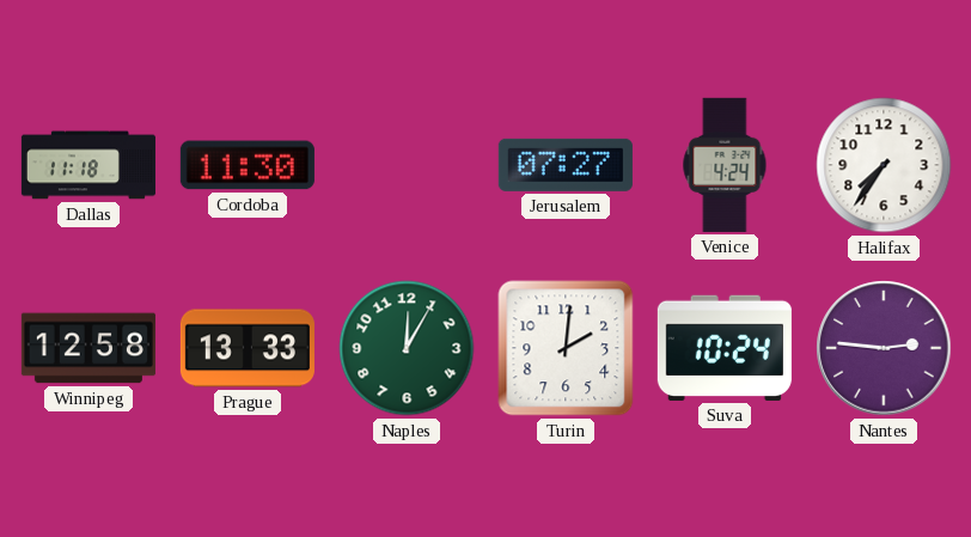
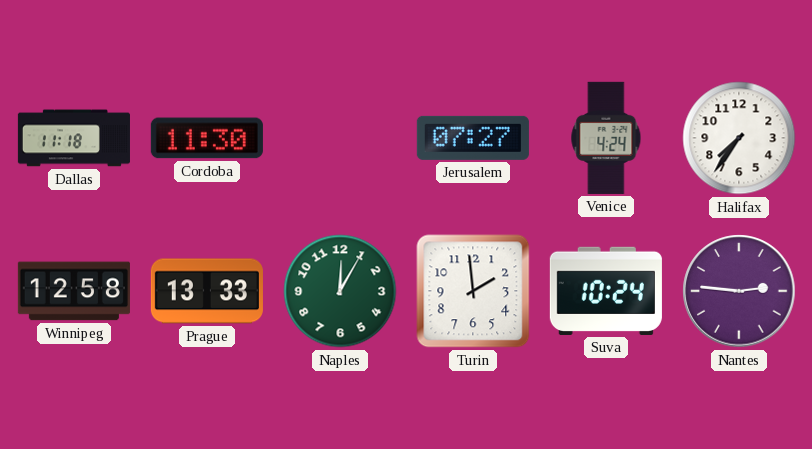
Turin: 2:01 -> 1:59 (473, 291)
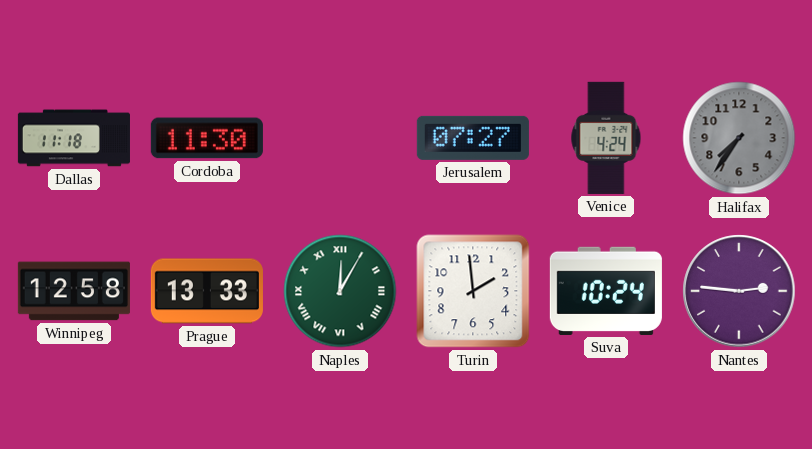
Halifax dial: white -> grey (739, 138)
Naples numerals: Arabic -> Roman (340, 291)
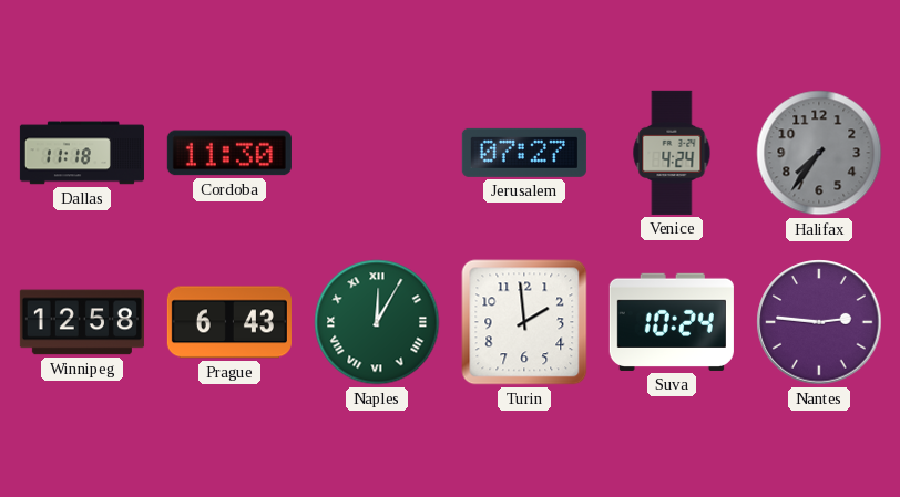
Prague: 13:33 -> 6:43 (229, 322)
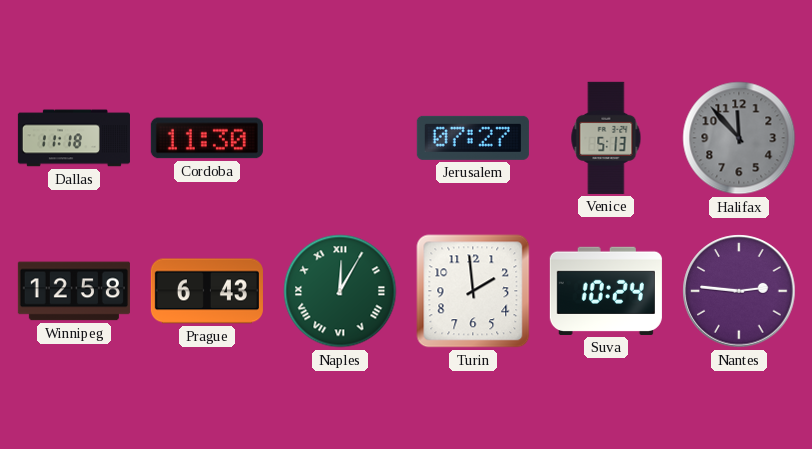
Venice: 4:24 -> 5:13 (606, 138)
Halifax: 7:36 -> 11:53 (739, 138)
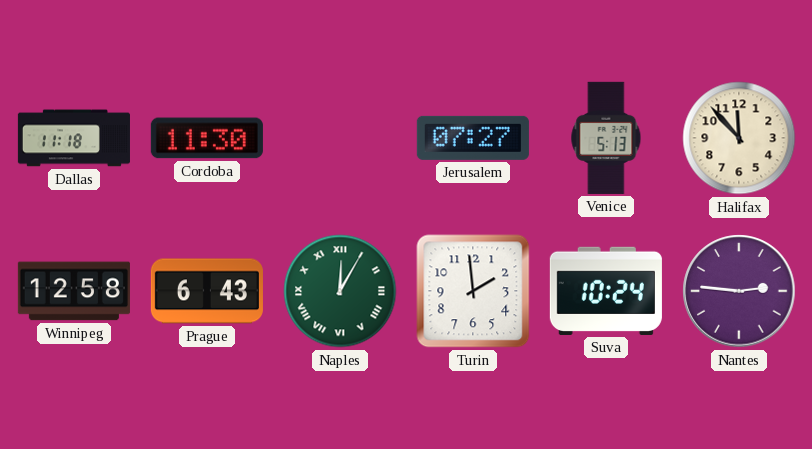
Halifax dial: grey -> cream (739, 138)
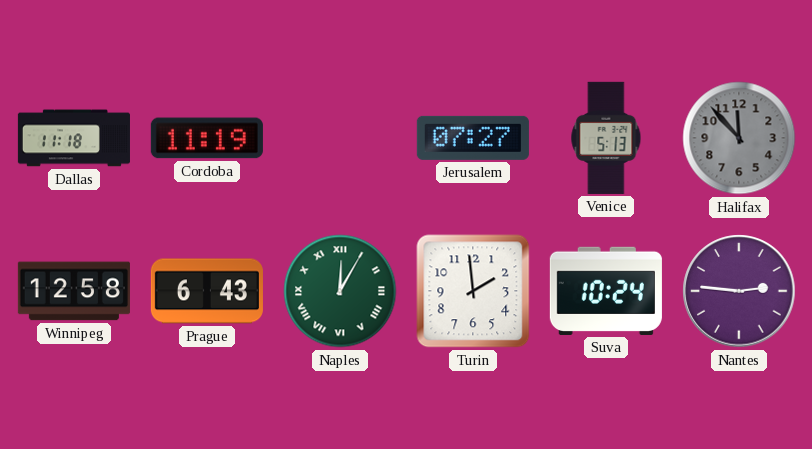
Cordoba: 11:30 -> 11:19 (207, 138)
Halifax dial: cream -> grey (739, 138)
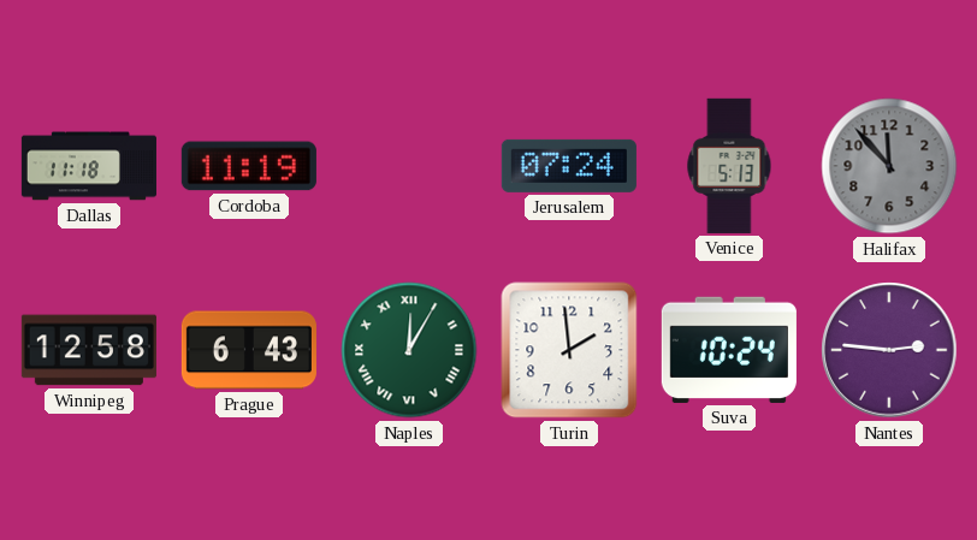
Jerusalem: 07:27 -> 07:24 (569, 166)
